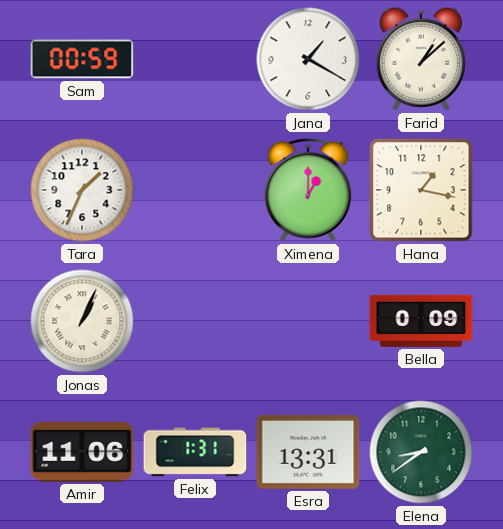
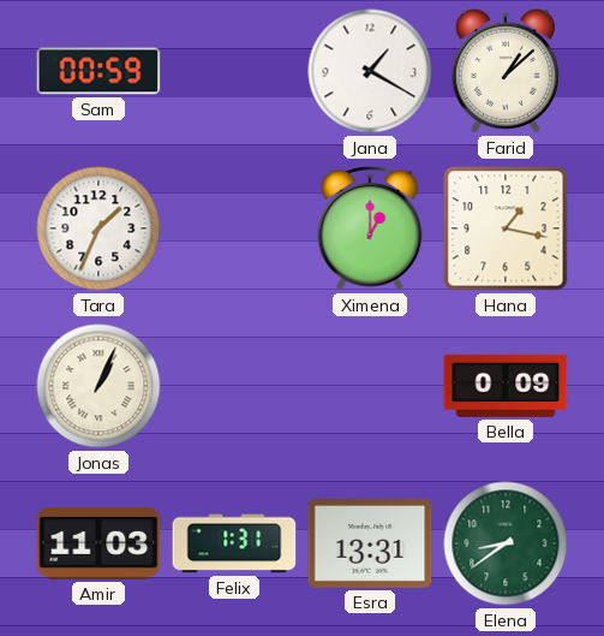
Amir: 11:06 -> 11:03 (98, 543)
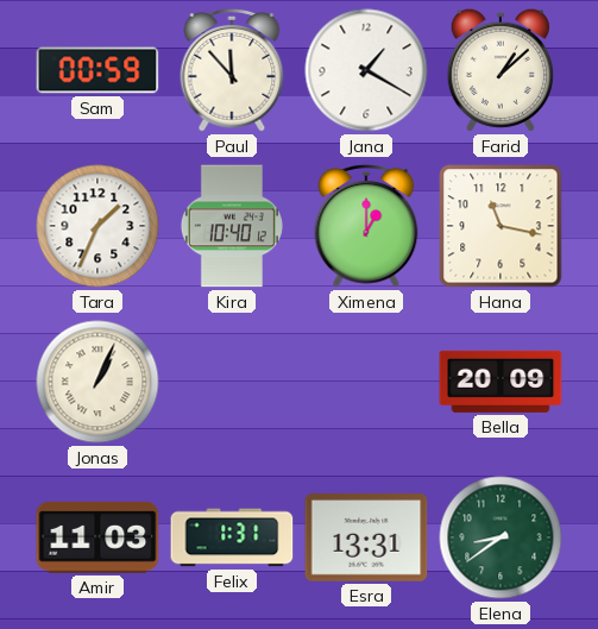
Paul: none -> 11:53 (232, 70)
Kira: none -> 10:40 (232, 226)
Hana: 1:17 -> 11:17 (501, 226)
Bella: 0:09 -> 20:09 (501, 382)
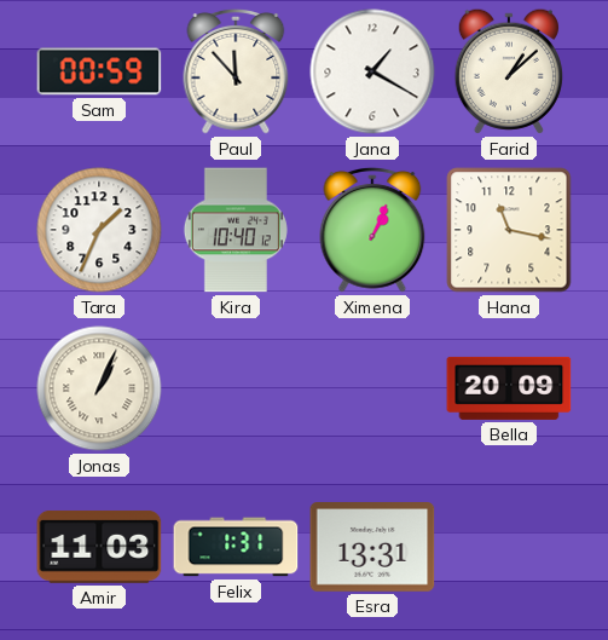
Ximena: 1:00 -> 1:04 (372, 230)
Elena: 8:39 -> none (501, 537)
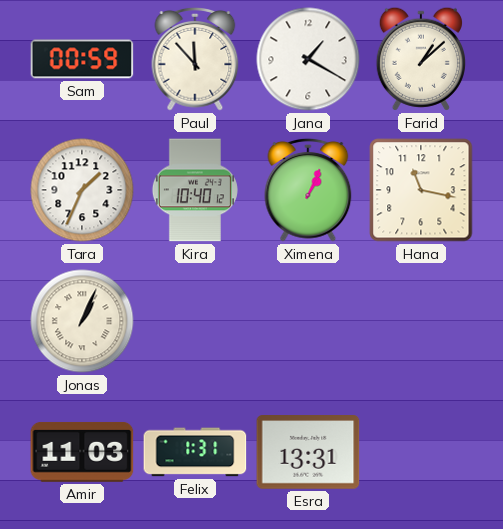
Bella: 20:09 -> none (509, 388)
